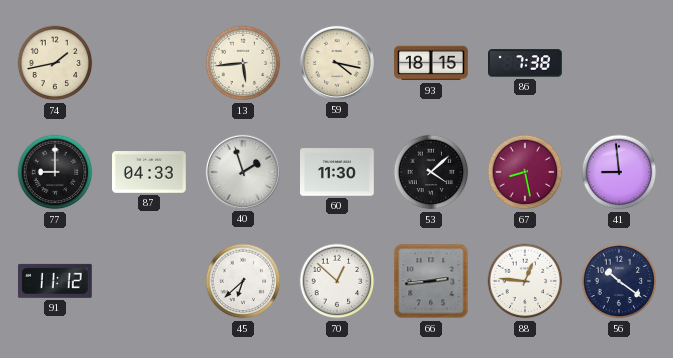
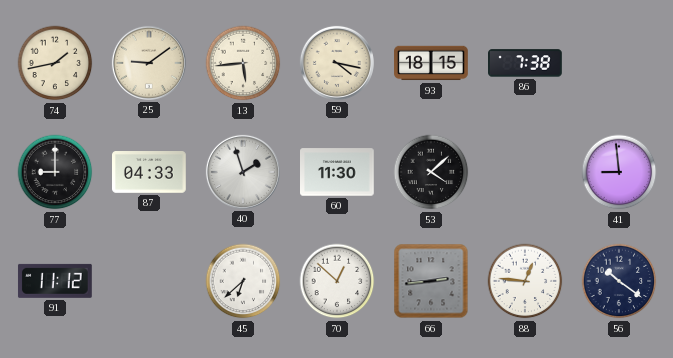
25: none -> 9:09 (149, 63)
67: 8:28 -> none (525, 172)
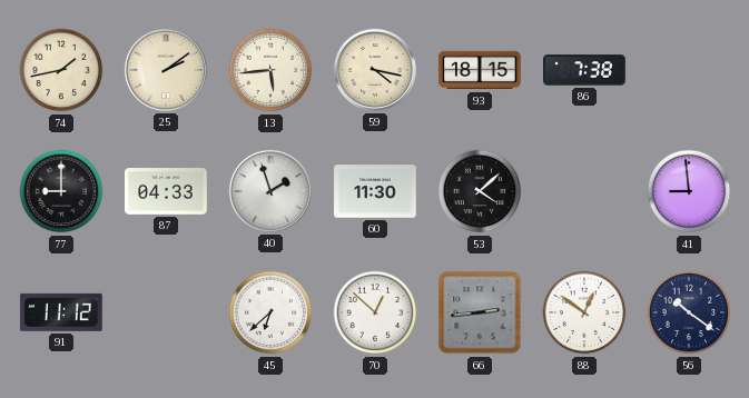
25: 9:09 -> 2:09 (166, 70)
88: 12:46 -> 12:51 (584, 312)
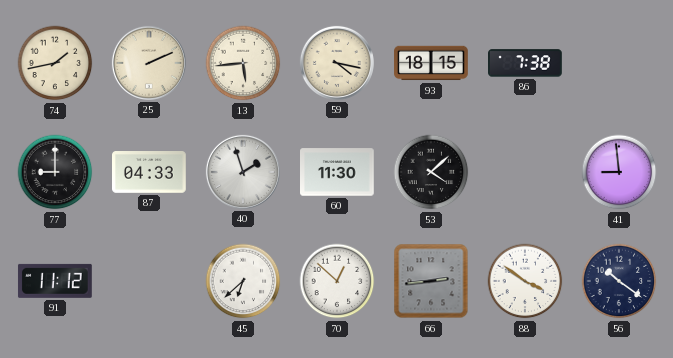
25: 2:09 -> 2:11 (149, 63)
88: 12:51 -> 3:51 (525, 281)
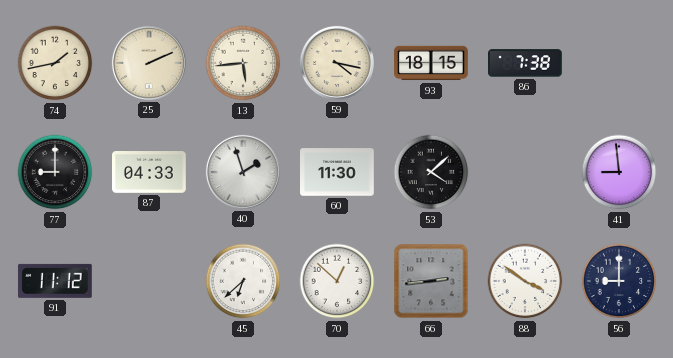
56: 10:21 -> 9:00 (619, 281)
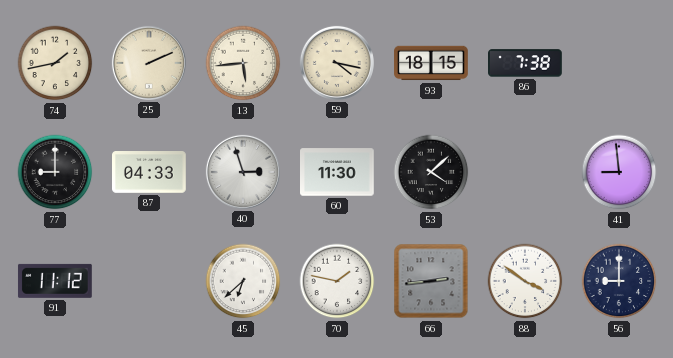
40: 1:57 -> 2:57 (243, 172)
70: 12:52 -> 1:47 (337, 281)
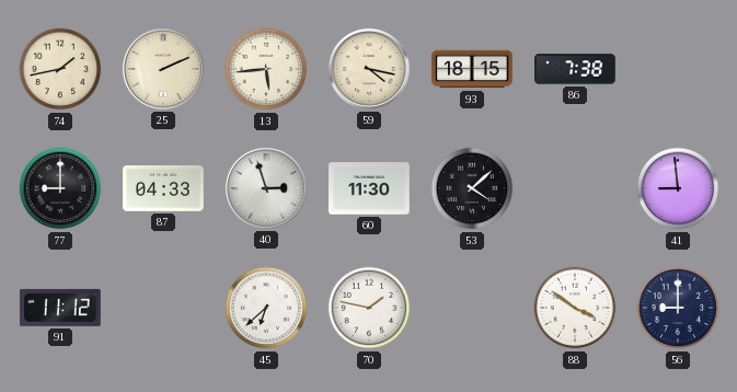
66: 2:44 -> none (431, 281)
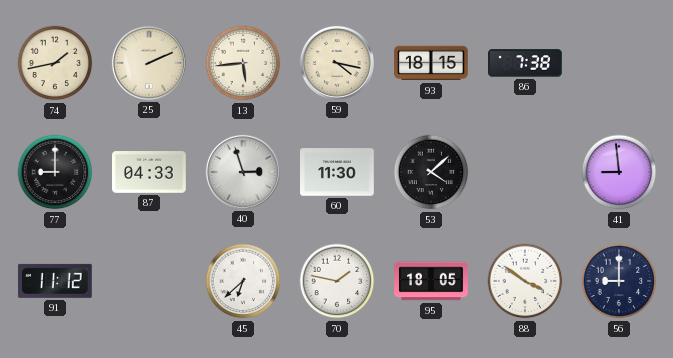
95: none -> 18:05 (431, 281)
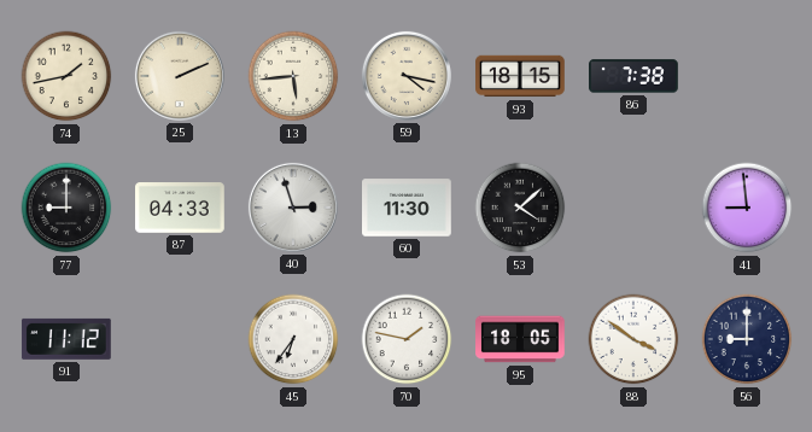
45: 6:38 -> 6:36 (293, 339)
